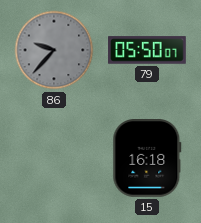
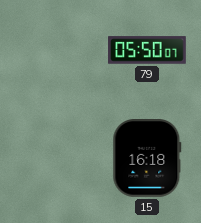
86: 9:37 -> none (54, 50)
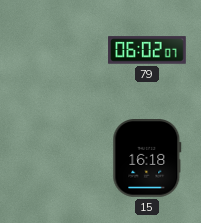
79: 05:50 -> 06:02 (147, 50)
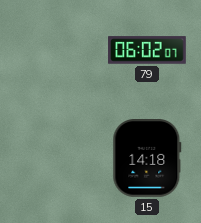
15: 16:18 -> 14:18 (147, 159)
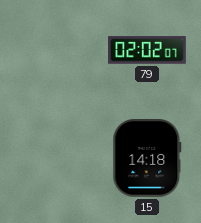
79: 06:02 -> 02:02 (147, 50)
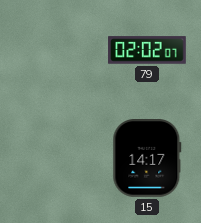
15: 14:18 -> 14:17 (147, 159)
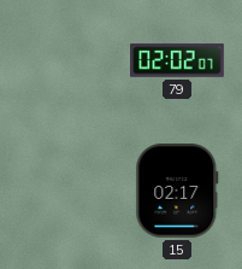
15: 14:17 -> 02:17 (177, 192)
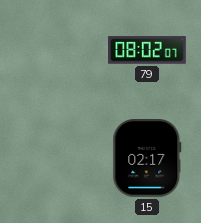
79: 02:02 -> 08:02 (147, 50)
